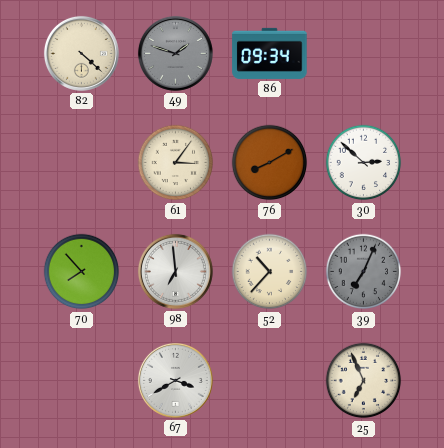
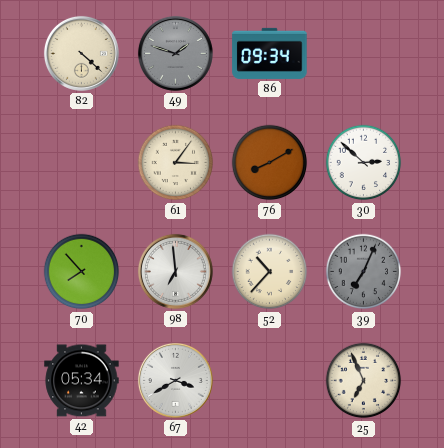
42: none -> 05:34 (82, 381)
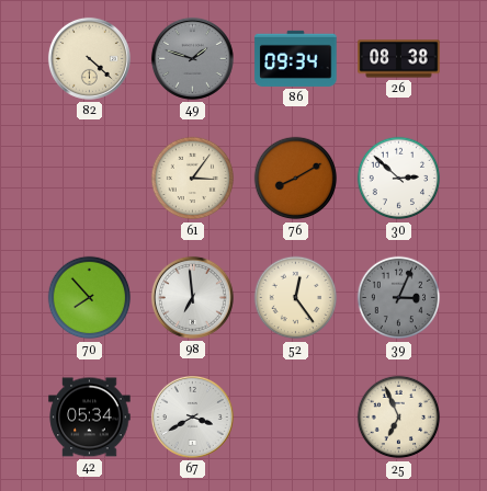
26: none -> 08:38 (399, 59)
52: 10:37 -> 12:24 (296, 298)
39: 7:04 -> 3:04 (399, 298)
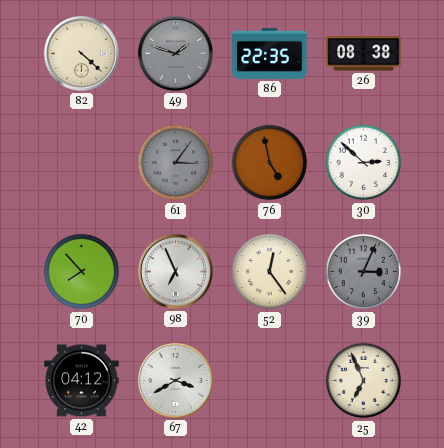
86: 09:34 -> 22:35 (270, 53)
61 dial: cream -> grey (176, 163)
76: 8:10 -> 4:58 (270, 163)
98: 6:59 -> 6:56 (175, 271)
42: 05:34 -> 04:12 (82, 381)
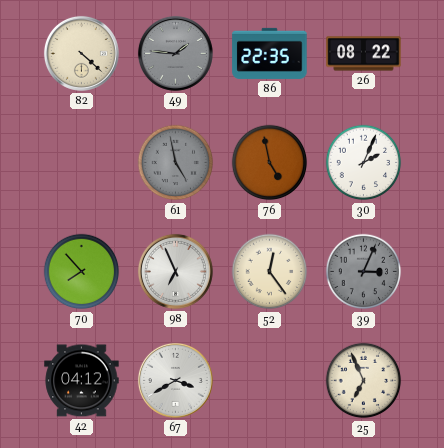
49: 1:48 -> 1:46 (175, 53)
26: 08:38 -> 08:22 (364, 54)
61: 3:06 -> 4:58 (176, 163)
30: 2:52 -> 2:04 (364, 163)
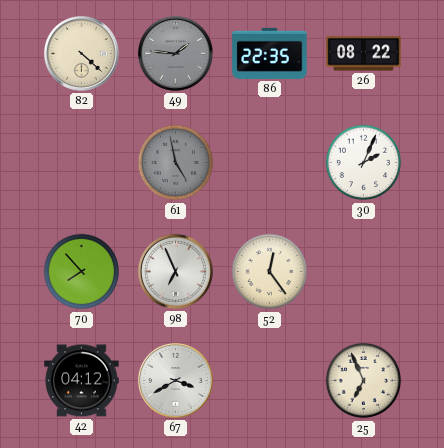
76: 4:58 -> none (270, 163)
39: 3:04 -> none (364, 272)
